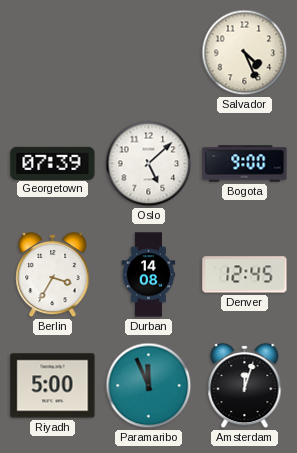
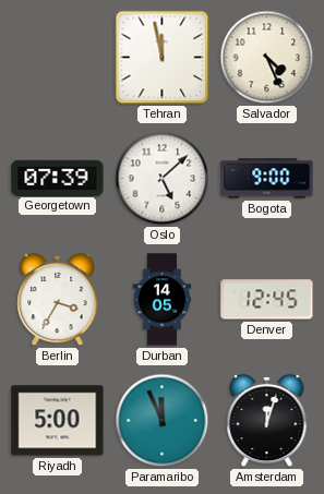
Tehran: none -> 11:58 (163, 58)
Durban: 14:08 -> 14:05 (163, 300)
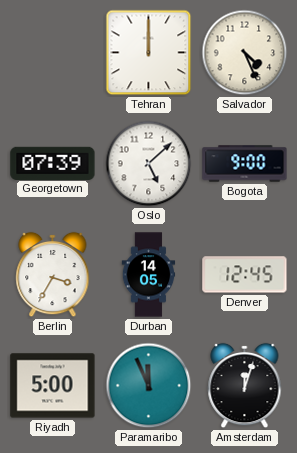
Tehran: 11:58 -> 12:00 (149, 53)
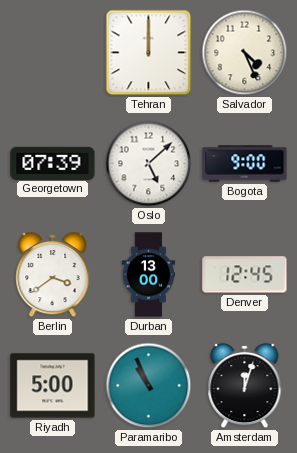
Berlin: 3:35 -> 3:39 (53, 275)
Durban: 14:05 -> 13:00 (149, 275)
Paramaribo: 11:56 -> 10:56 (149, 386)
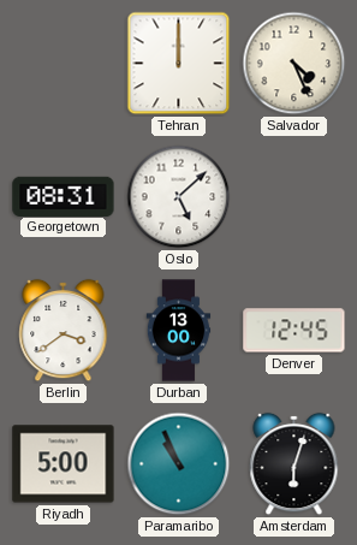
Georgetown: 07:39 -> 08:31 (64, 196)
Bogota: 9:00 -> none (245, 164)
Amsterdam: 12:03 -> 6:03 (294, 464)
